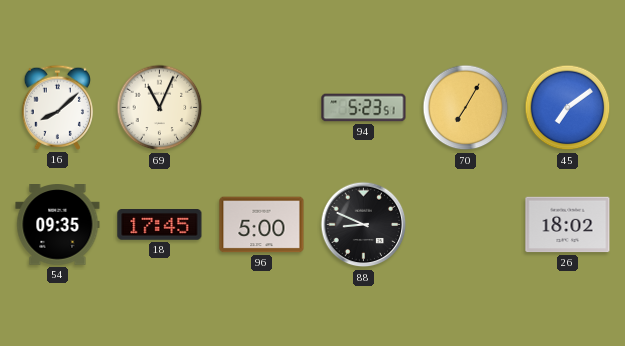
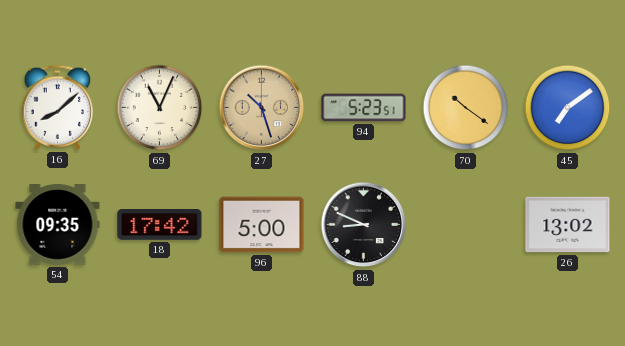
27: none -> 10:27 (262, 108)
70: 7:05 -> 10:21 (466, 108)
18: 17:45 -> 17:42 (160, 225)
26: 18:02 -> 13:02 (568, 225)
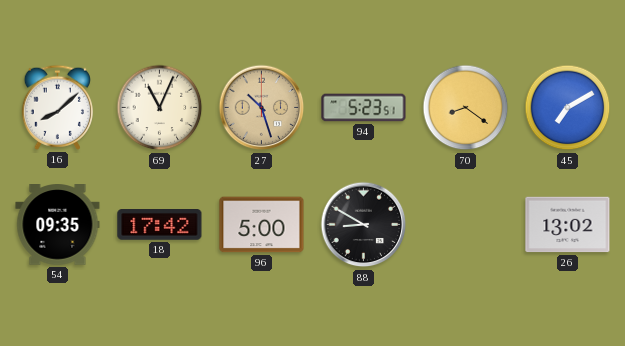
70: 10:21 -> 8:21 (466, 108)
45: 7:09 -> 7:10 (568, 108)
88: 8:49 -> 8:50 (364, 225)
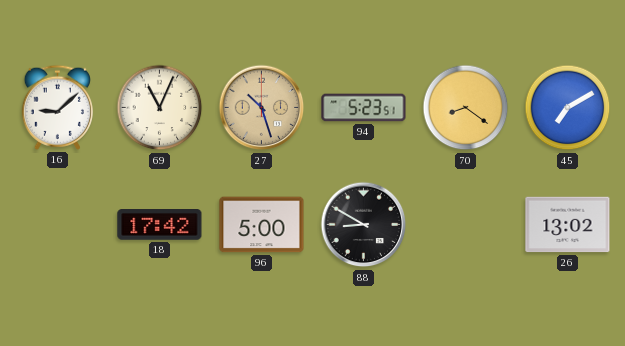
16: 8:08 -> 9:08 (57, 107)
54: 09:35 -> none (58, 225)
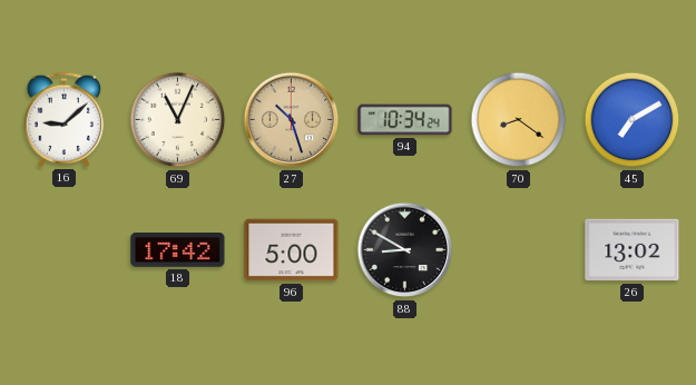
94: 5:23 -> 10:34 (405, 120)
